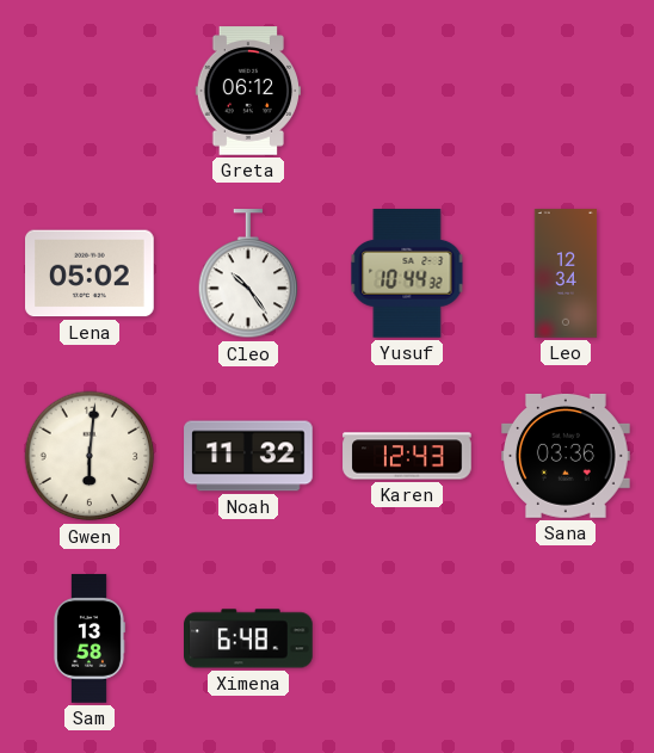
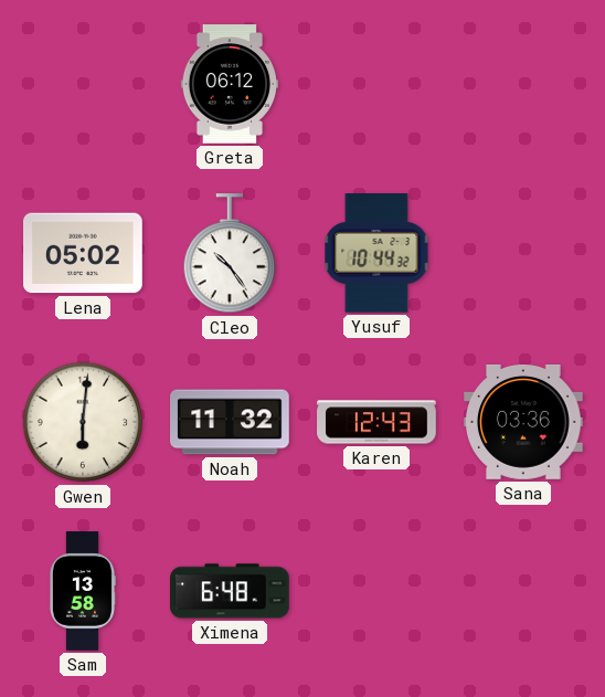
Leo: 12:34 -> none (566, 273)
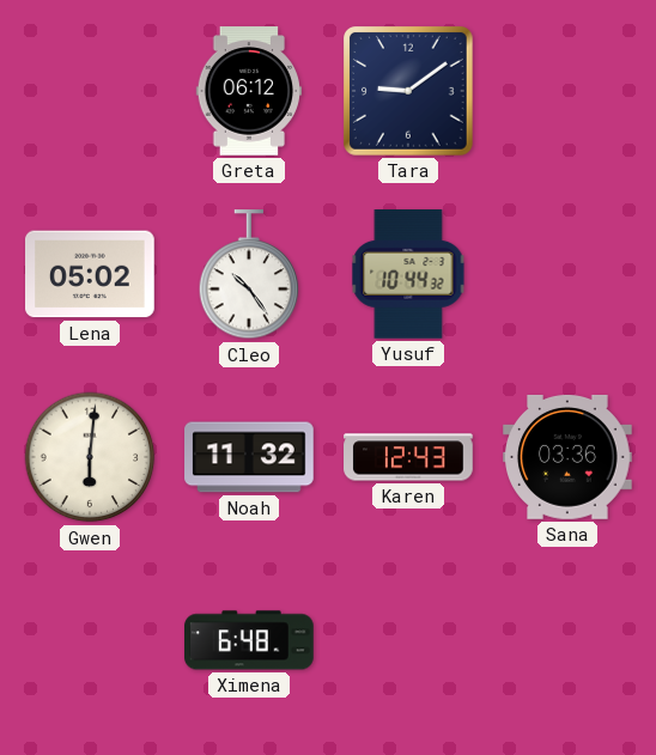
Tara: none -> 9:09 (409, 92)
Sam: 13:58 -> none (82, 591)
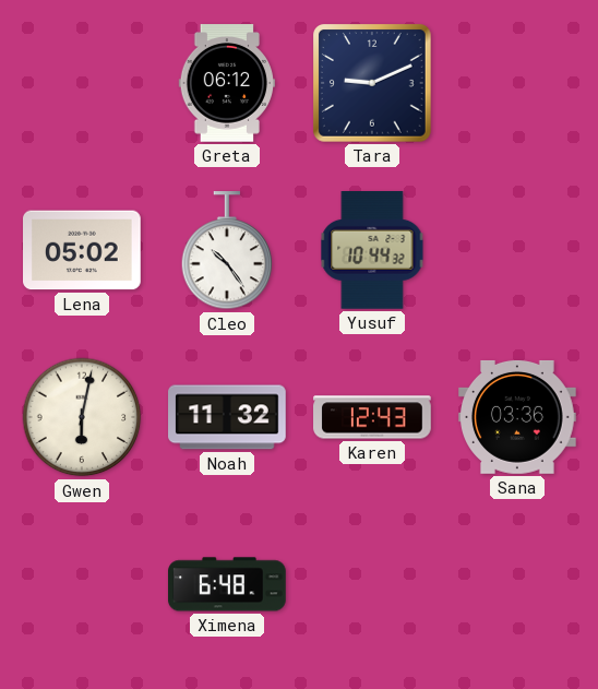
Tara: 9:09 -> 9:11 (373, 84)
Gwen: 6:01 -> 6:02 (82, 417)
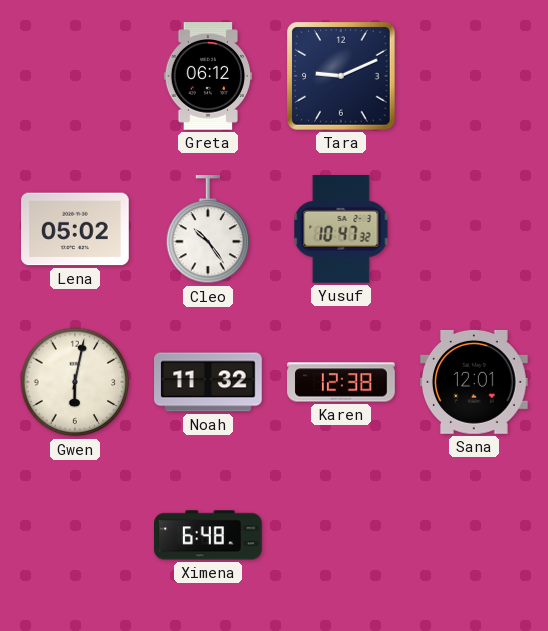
Yusuf: 10:44 -> 10:47 (341, 230)
Karen: 12:43 -> 12:38 (341, 382)
Sana: 03:36 -> 12:01 (475, 382)
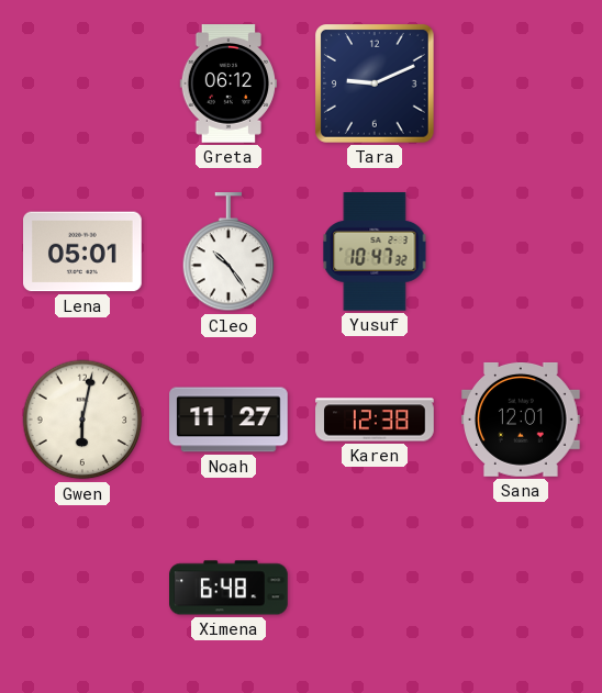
Lena: 05:02 -> 05:01 (83, 252)
Noah: 11:32 -> 11:27 (228, 420)
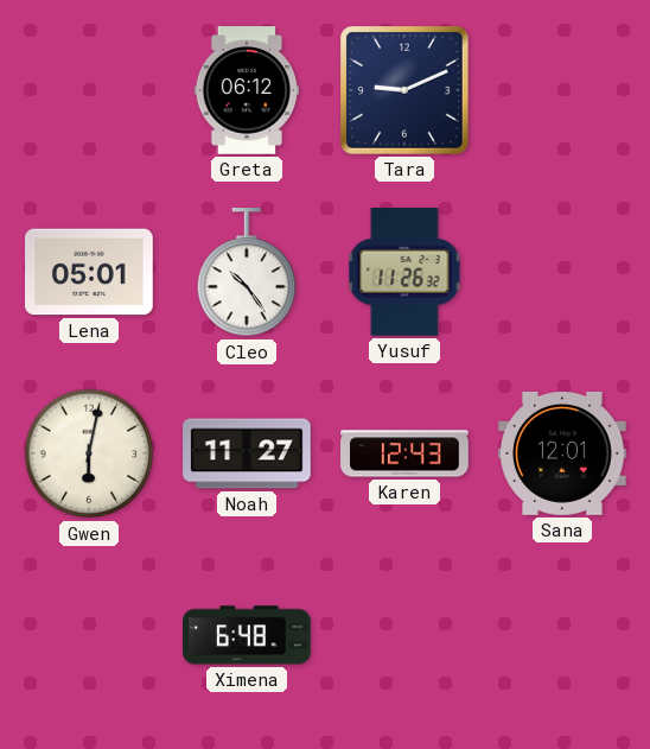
Yusuf: 10:47 -> 11:26 (404, 273)
Karen: 12:38 -> 12:43 (404, 453)
